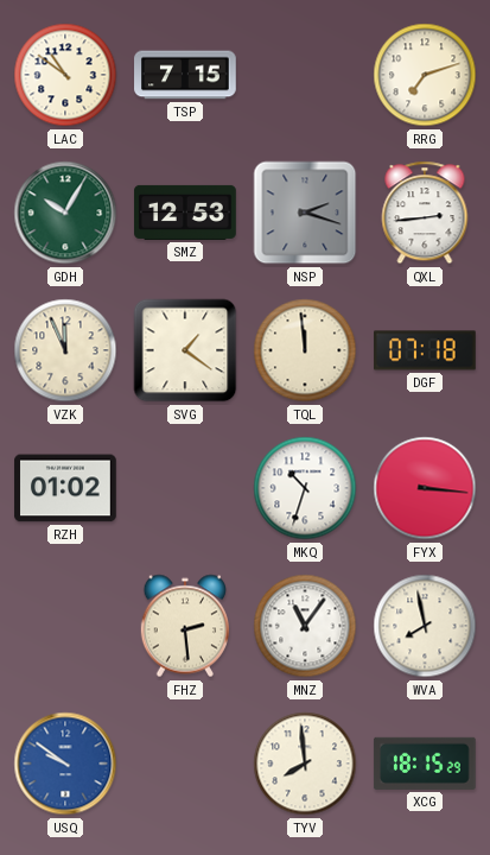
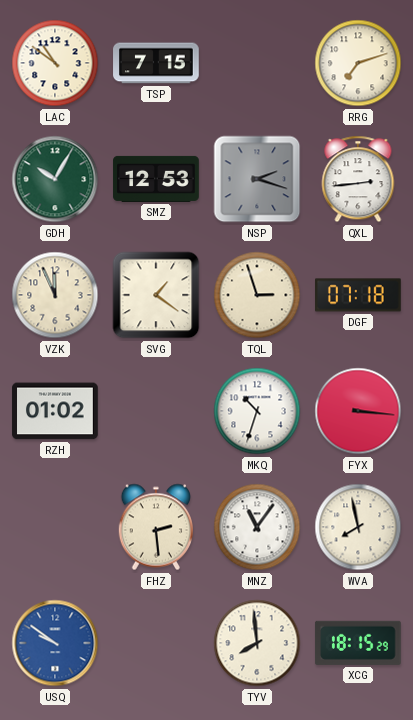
TQL: 11:59 -> 2:57 (257, 295)
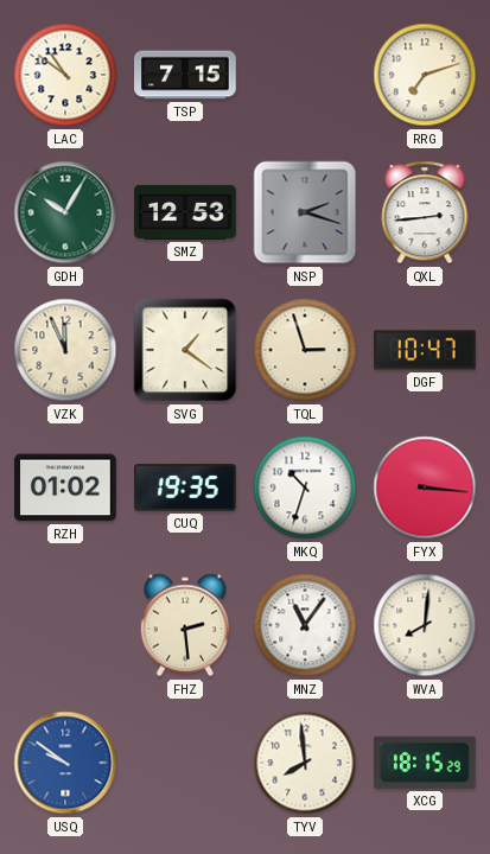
DGF: 07:18 -> 10:47 (425, 350)
CUQ: none -> 19:35 (185, 487)
WVA: 7:58 -> 8:01 (425, 625)
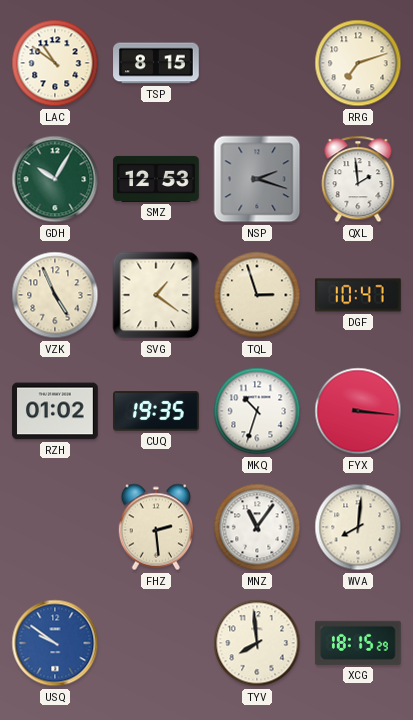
TSP: 7:15 -> 8:15 (156, 63)
QXL: 2:44 -> 1:59 (358, 179)
VZK: 11:56 -> 4:56 (55, 295)
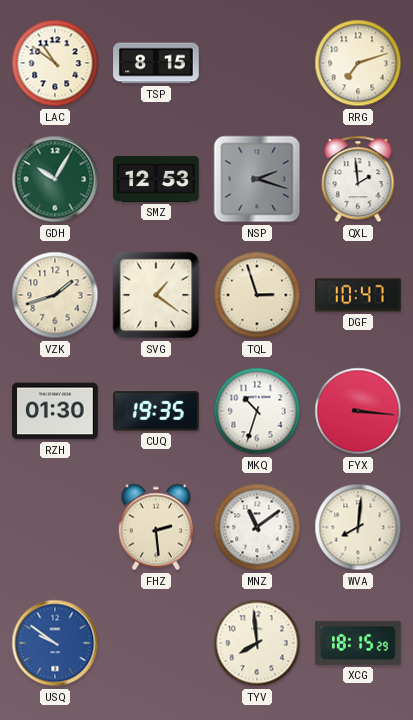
VZK: 4:56 -> 1:42 (55, 295)
RZH: 01:02 -> 01:30 (55, 411)
MNZ: 11:06 -> 11:09 (257, 527)
